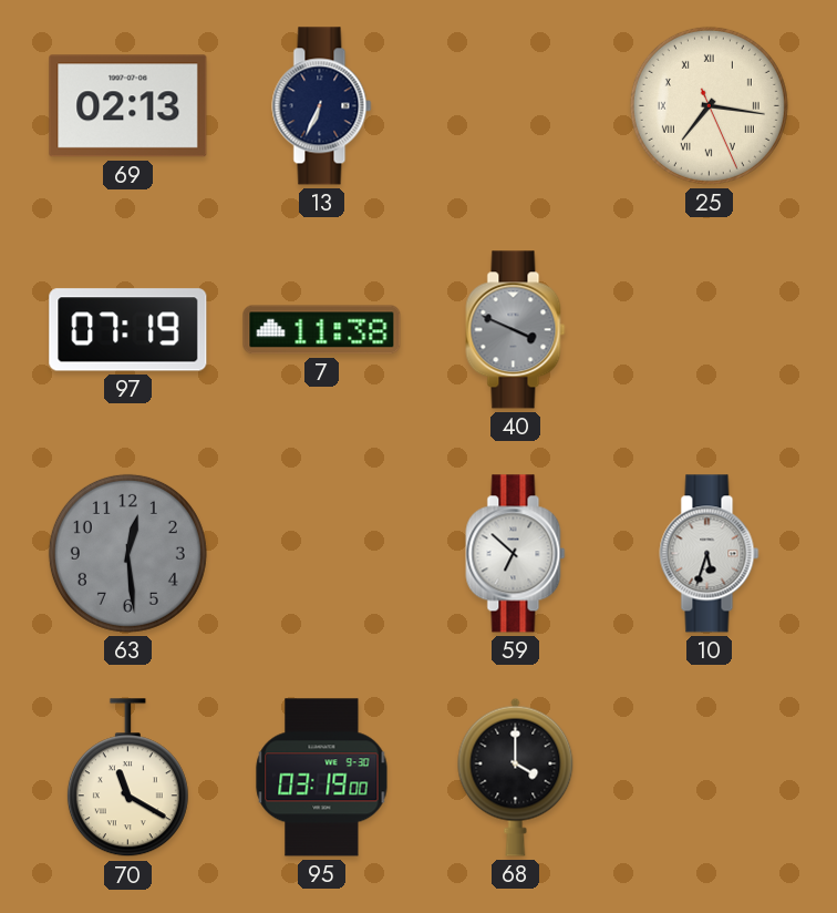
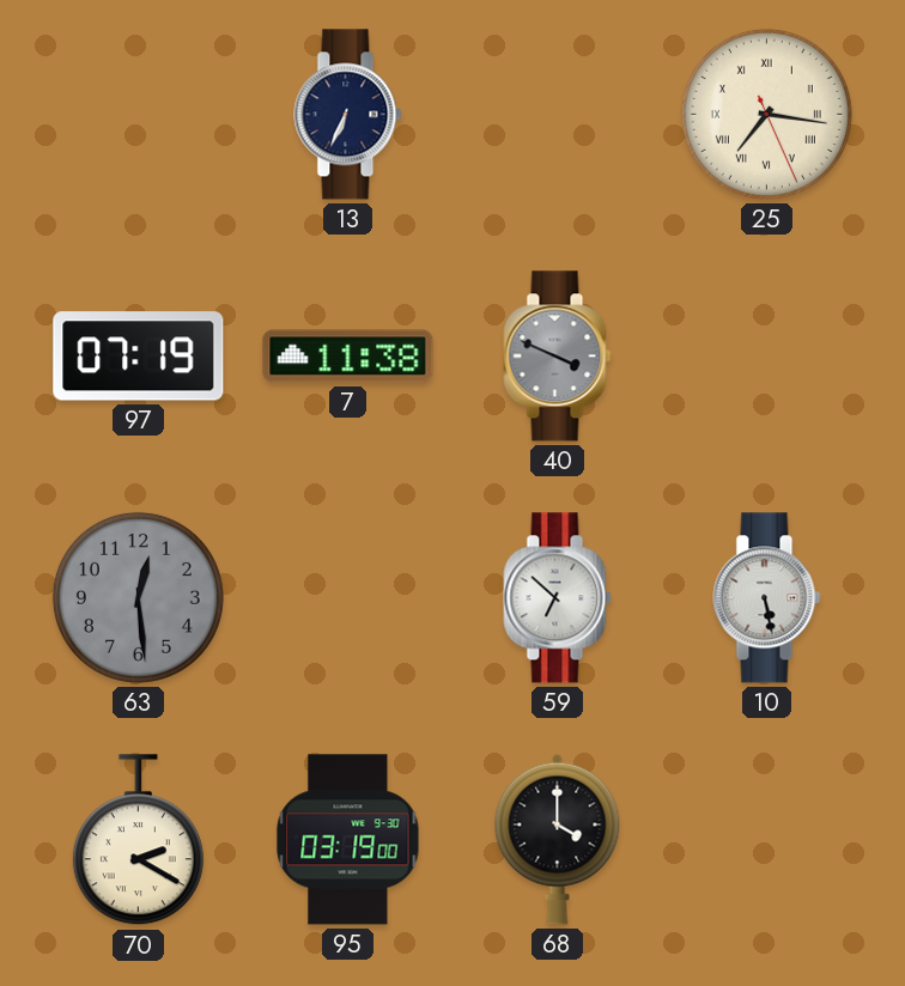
69: 02:13 -> none (128, 106)
10: 5:33 -> 5:28 (767, 598)
70: 11:20 -> 2:20 (138, 840)
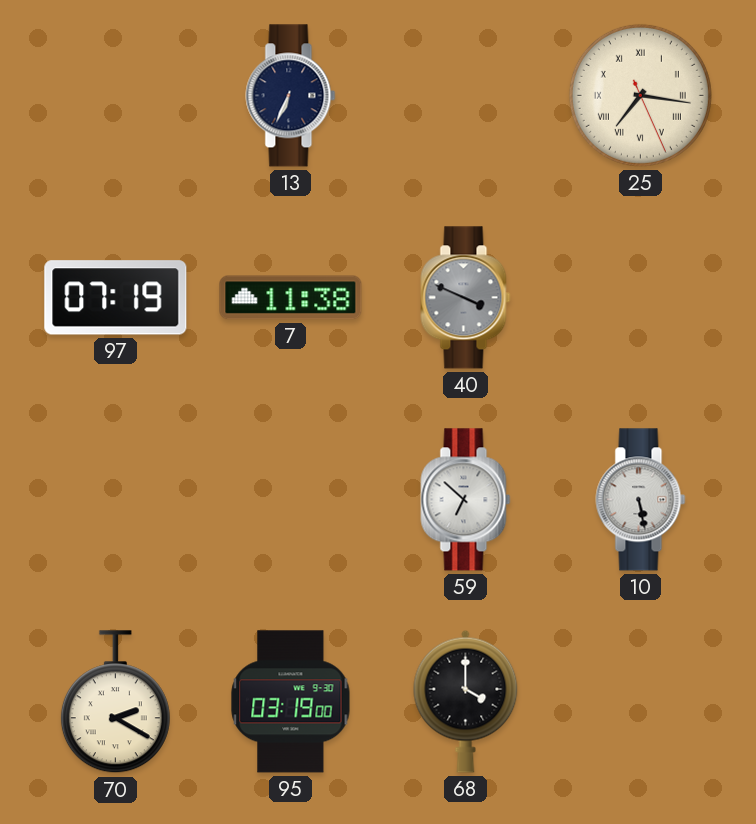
63: 12:29 -> none (138, 597)
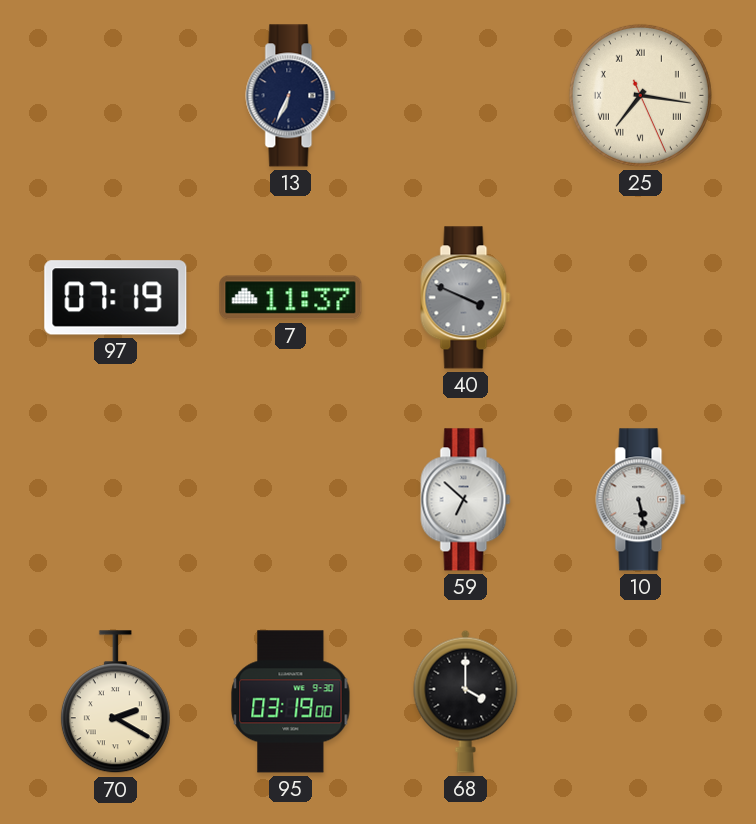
7: 11:38 -> 11:37 (291, 298)
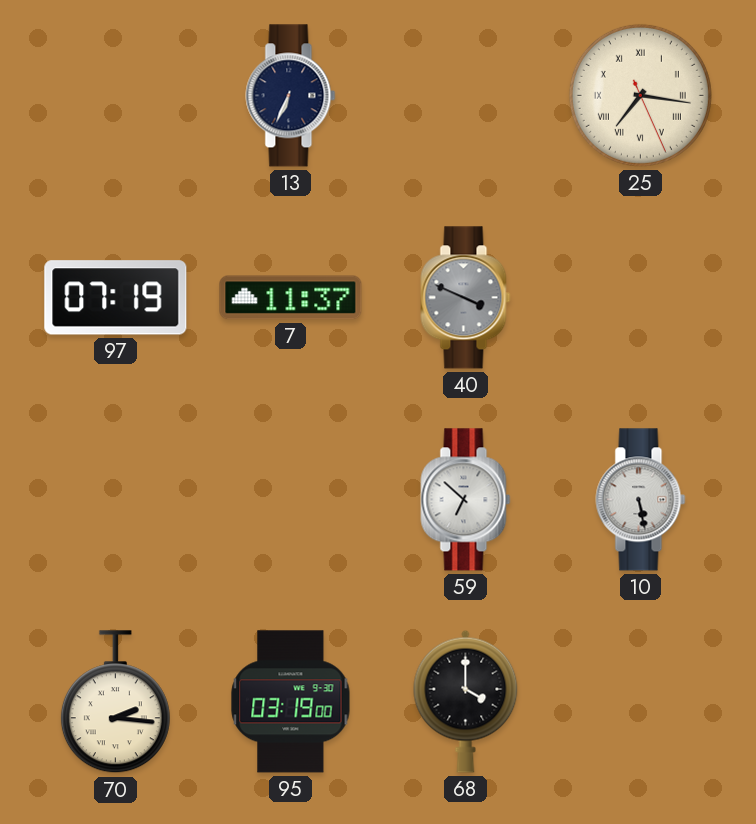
70: 2:20 -> 2:16 (115, 702)
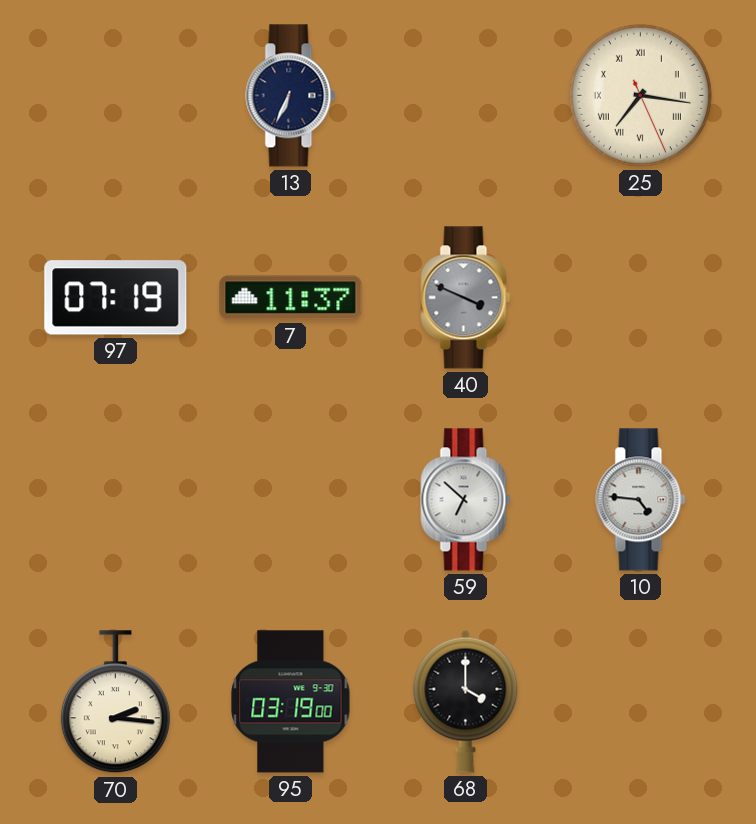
10: 5:28 -> 4:46 (641, 500)
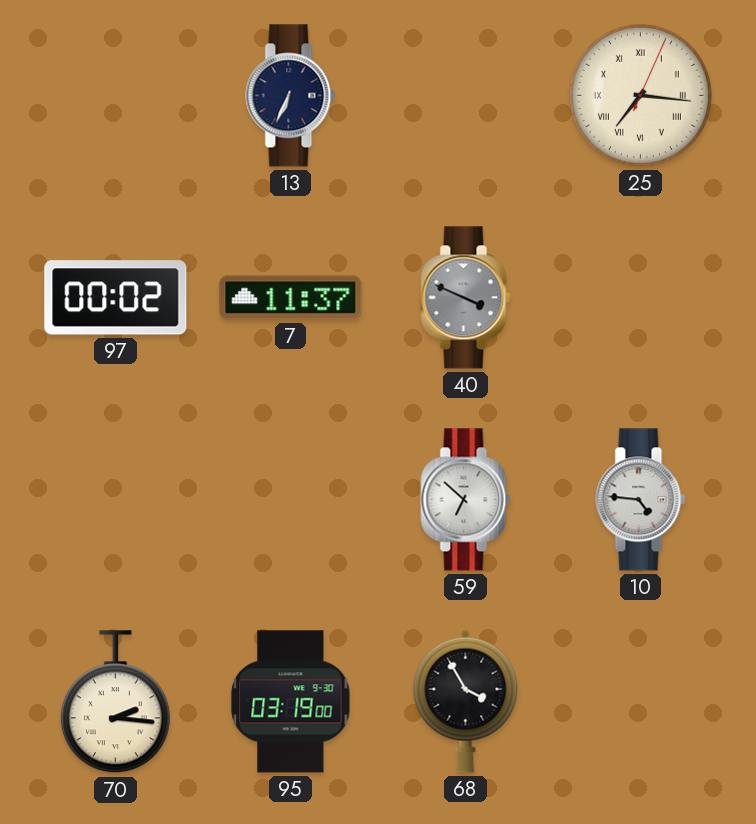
25: 7:16:26 -> 7:16:04 (640, 95)
97: 07:19 -> 00:02 (116, 298)
68: 4:00 -> 3:55 (466, 701)
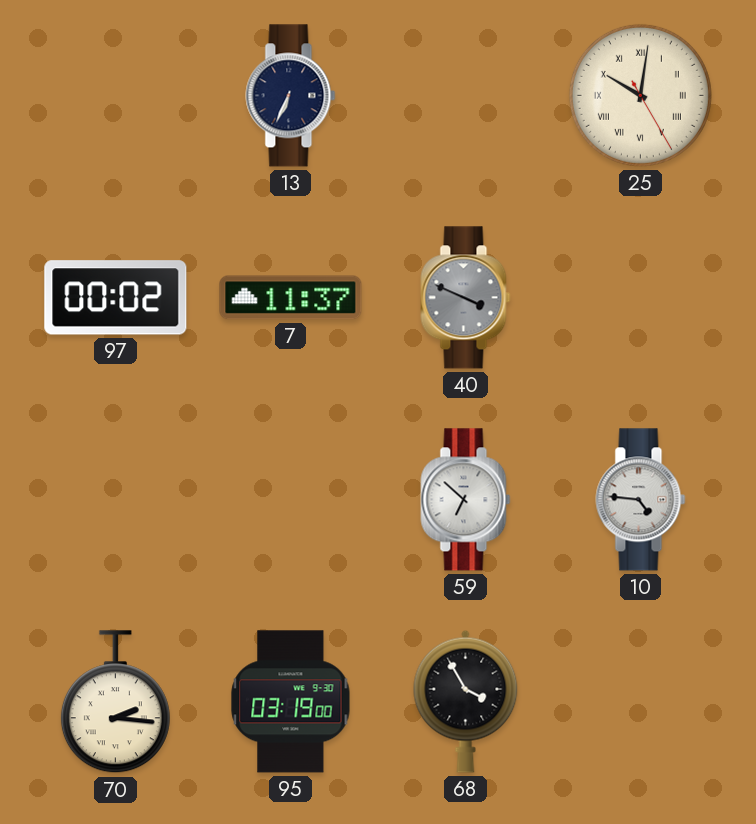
25: 7:16 -> 10:01 (640, 95)
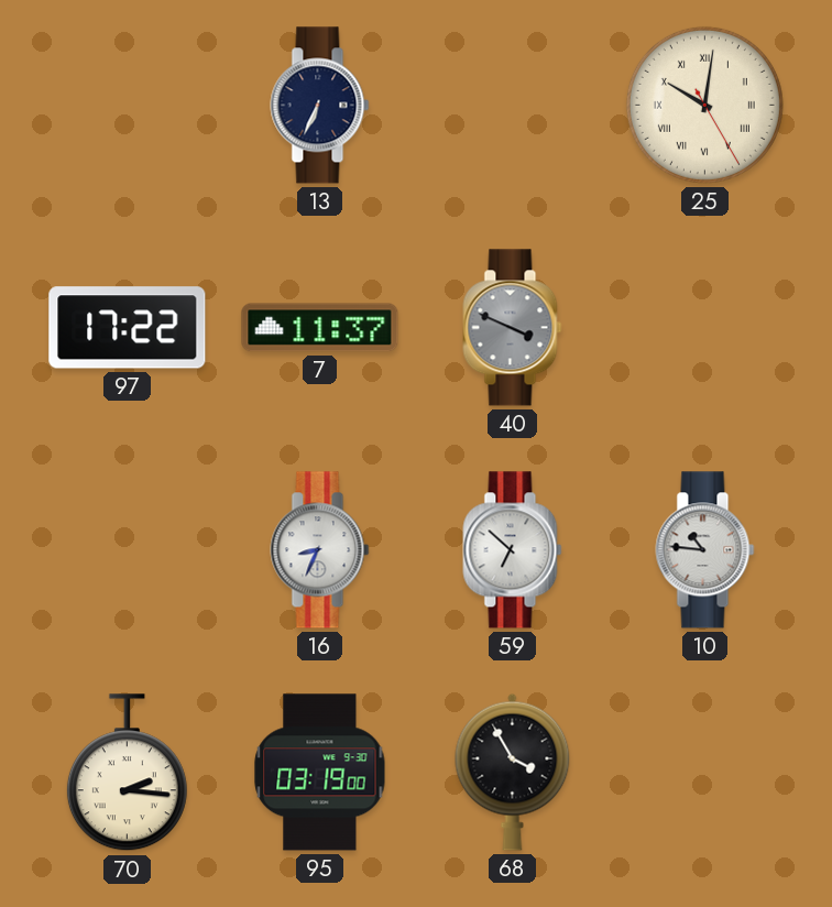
97: 00:02 -> 17:22 (128, 328)
16: none -> 8:34 (320, 550)
10: 4:46 -> 10:46 (705, 550)
